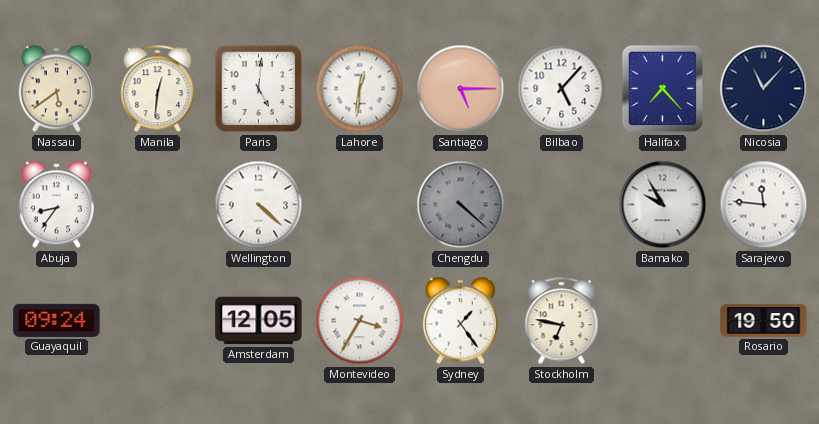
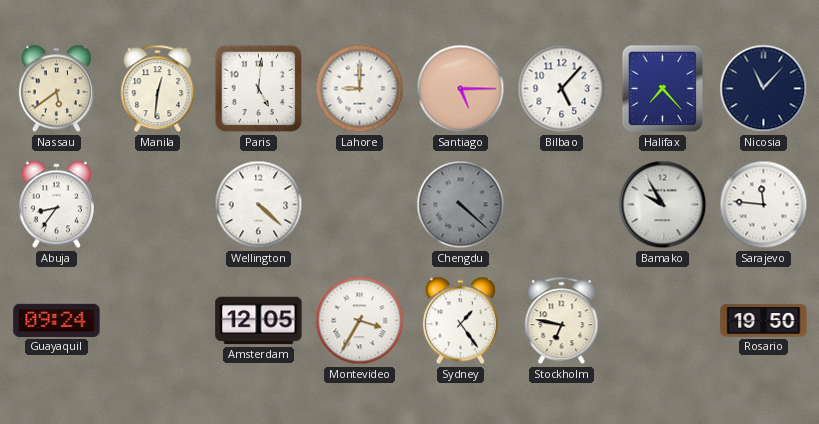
Lahore: 12:31 -> 9:00 (360, 89)
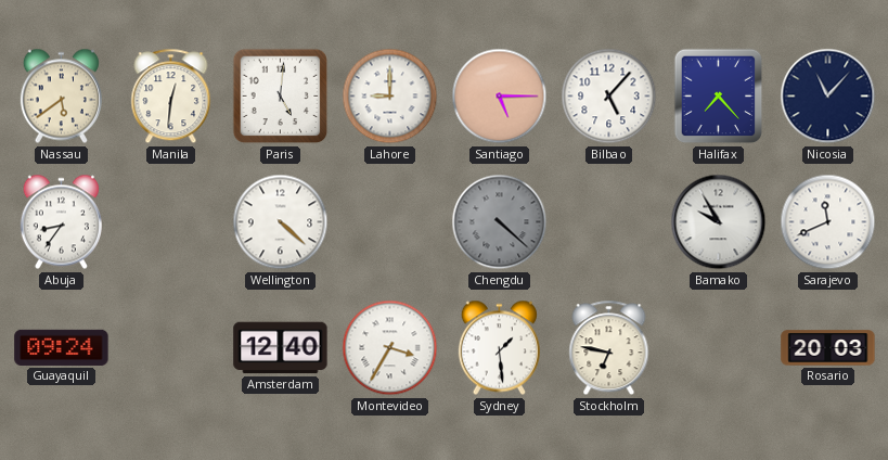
Sarajevo: 11:46 -> 11:41 (828, 222)
Amsterdam: 12:05 -> 12:40 (281, 348)
Sydney: 1:24 -> 1:29 (499, 348)
Rosario: 19:50 -> 20:03 (828, 348)
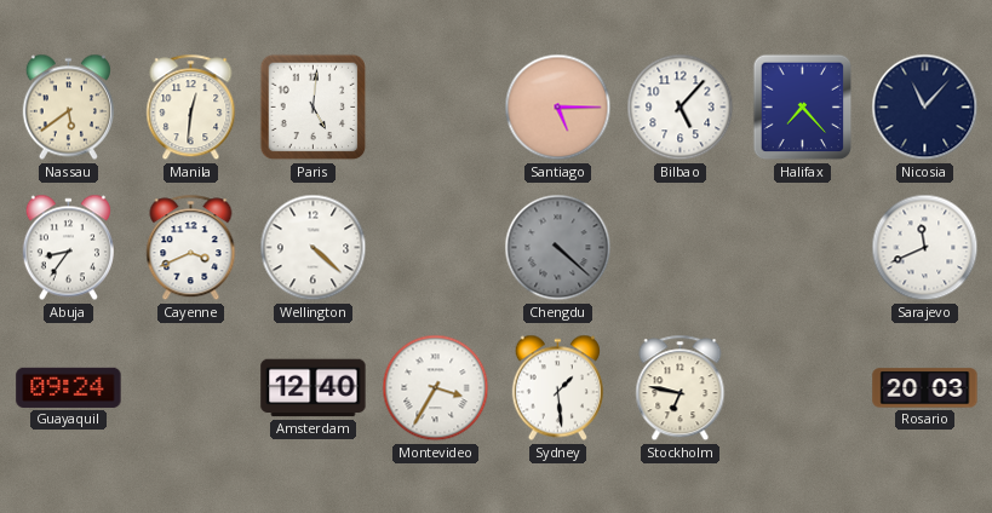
Lahore: 9:00 -> none (390, 97)
Cayenne: none -> 3:41 (191, 248)
Bamako: 9:55 -> none (719, 222)
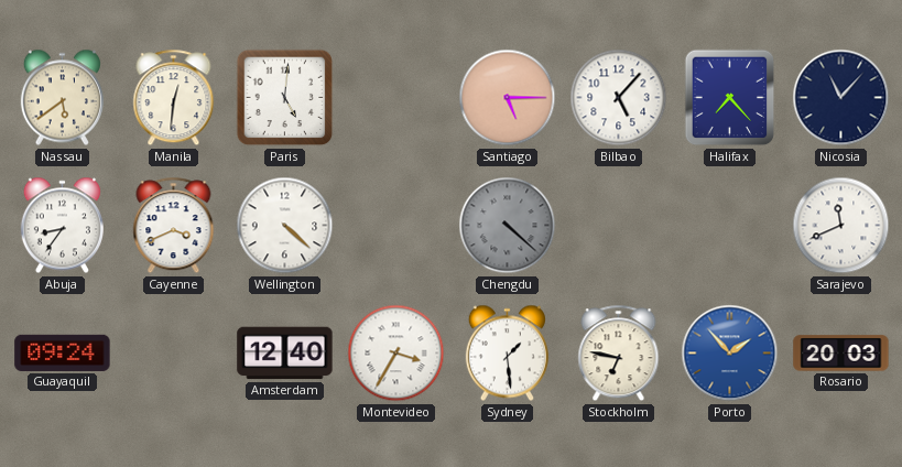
Porto: none -> 1:53 (730, 354)
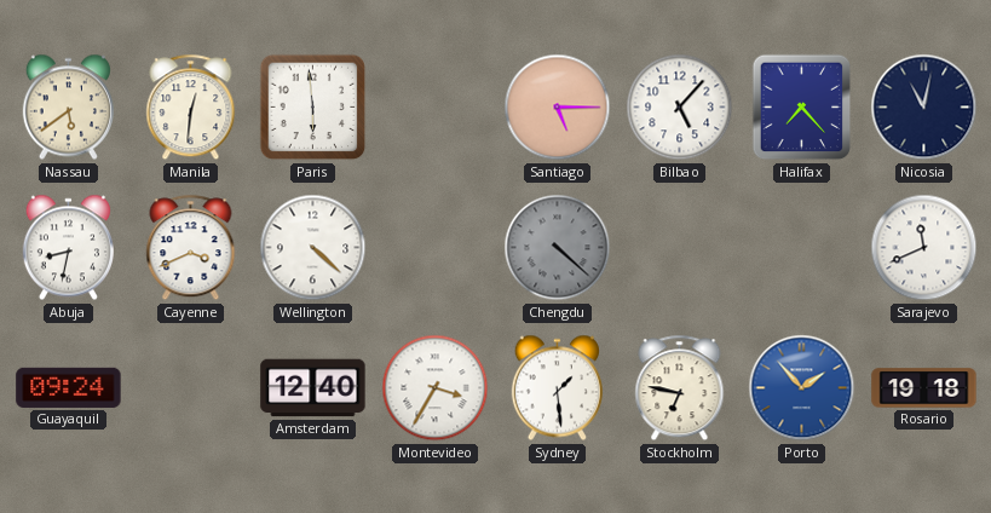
Paris: 5:01 -> 5:59 (313, 108)
Nicosia: 11:07 -> 11:02 (924, 108)
Abuja: 8:36 -> 8:32 (68, 248)
Rosario: 20:03 -> 19:18 (924, 388)
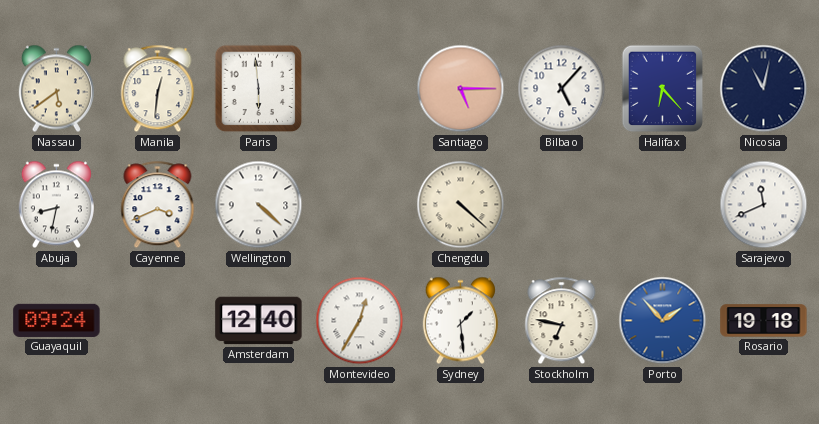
Halifax: 7:23 -> 6:23 (663, 89)
Chengdu dial: grey -> cream (461, 205)
Montevideo: 3:35 -> 12:35 (360, 321)
